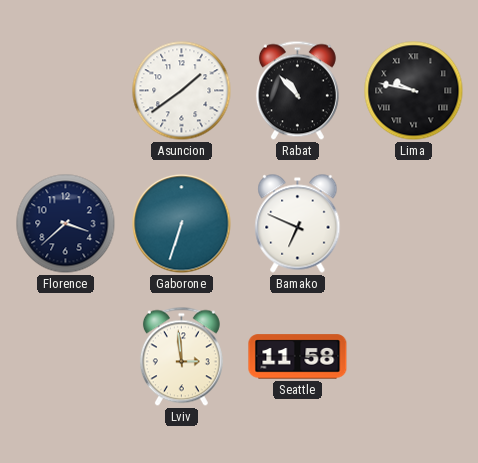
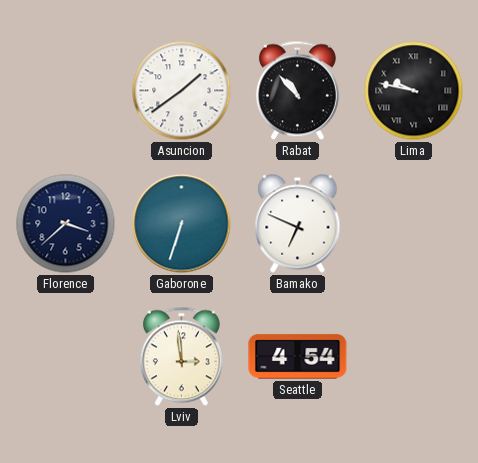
Seattle: 11:58 -> 4:54 (298, 357)
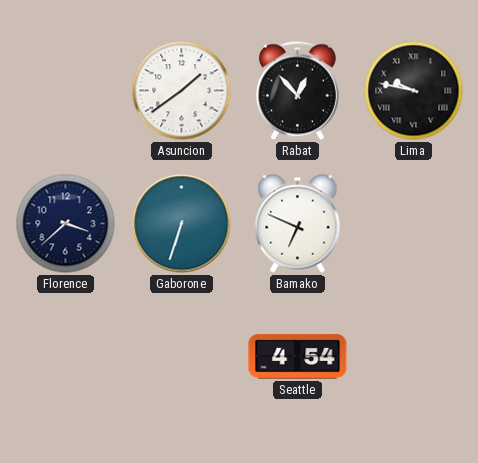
Rabat: 10:53 -> 12:53 (297, 91)
Lviv: 2:59 -> none (181, 357)
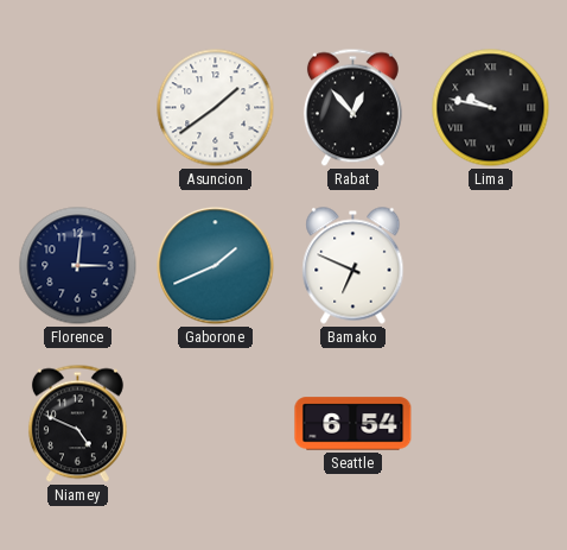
Florence: 3:38 -> 3:01 (78, 266)
Gaborone: 6:33 -> 1:41 (216, 266)
Niamey: none -> 4:49 (77, 424)
Seattle: 4:54 -> 6:54 (353, 424)
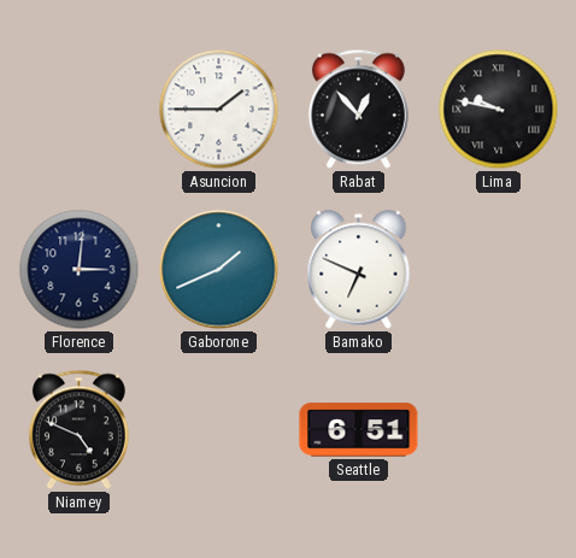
Asuncion: 1:39 -> 1:45 (219, 110)
Seattle: 6:54 -> 6:51 (359, 430)
